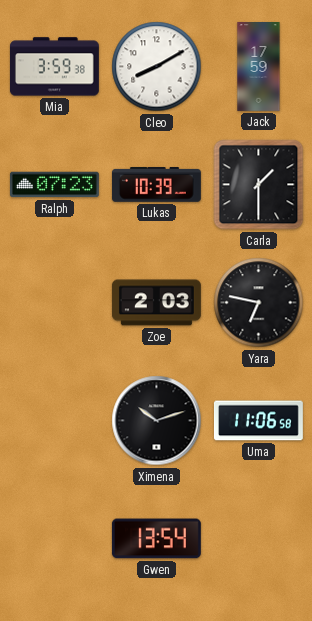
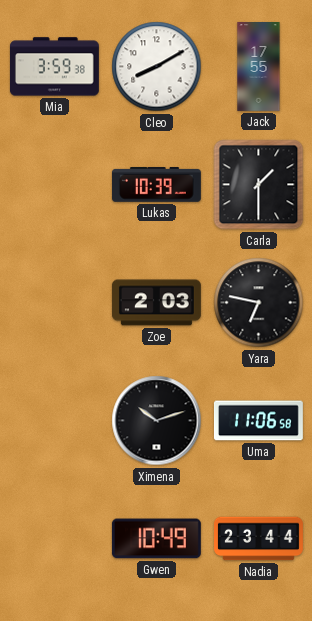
Jack: 17:59 -> 17:55 (259, 67)
Ralph: 07:23 -> none (54, 185)
Gwen: 13:54 -> 10:49 (156, 539)
Nadia: none -> 23:44 (259, 539)
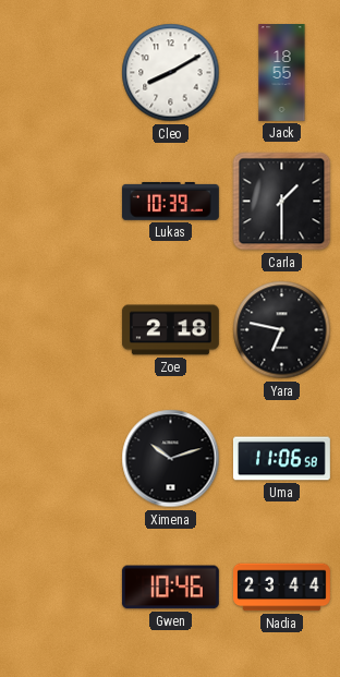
Mia: 3:59 -> none (54, 67)
Jack: 17:55 -> 18:55 (282, 73)
Zoe: 2:03 -> 2:18 (170, 330)
Gwen: 10:49 -> 10:46 (170, 588)
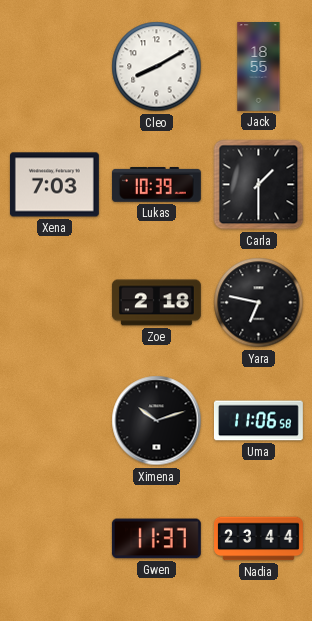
Xena: none -> 7:03 (54, 185)
Gwen: 10:46 -> 11:37 (156, 539)
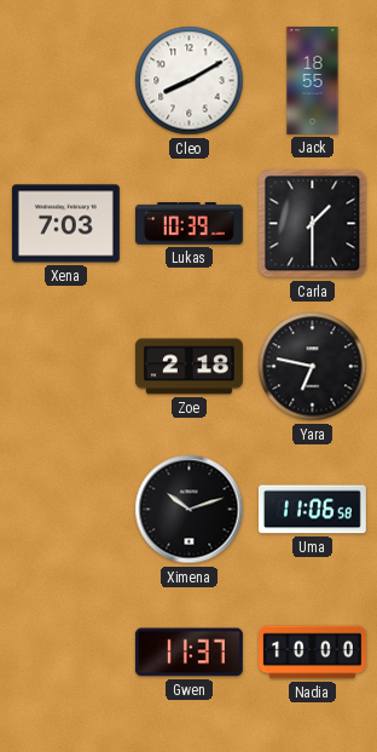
Nadia: 23:44 -> 10:00 (313, 653)
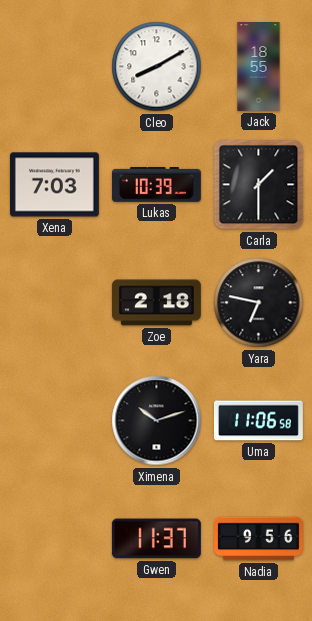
Nadia: 10:00 -> 9:56 (259, 539)
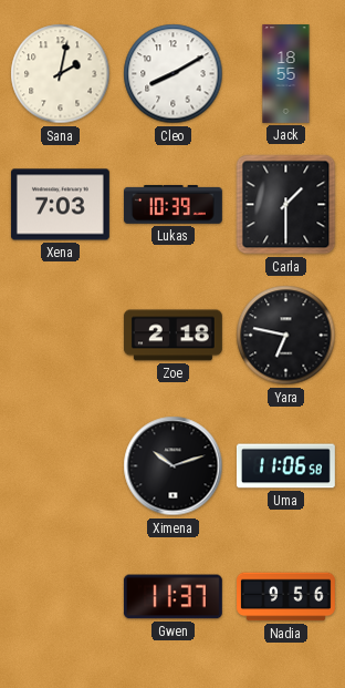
Sana: none -> 2:02 (61, 74)
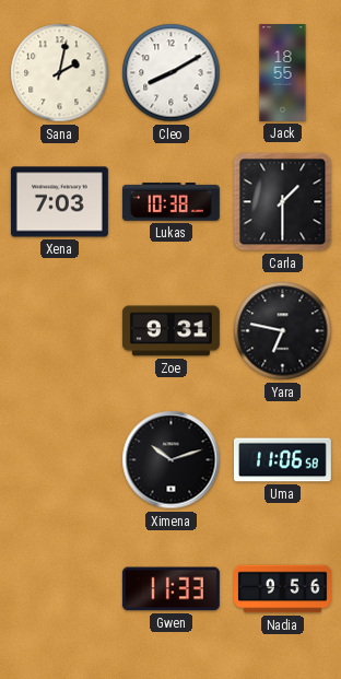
Lukas: 10:39 -> 10:38 (170, 202)
Zoe: 2:18 -> 9:31 (170, 331)
Gwen: 11:37 -> 11:33 (170, 589)
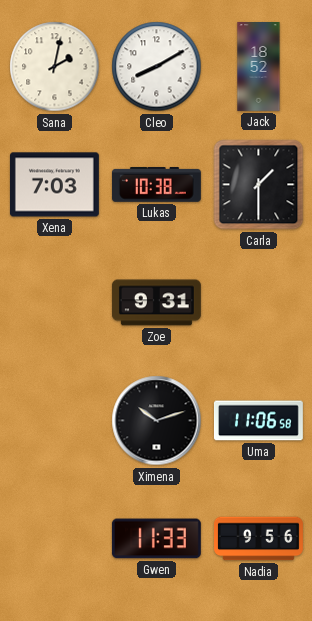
Jack: 18:55 -> 18:52 (259, 67)
Yara: 6:47 -> none (283, 331)
